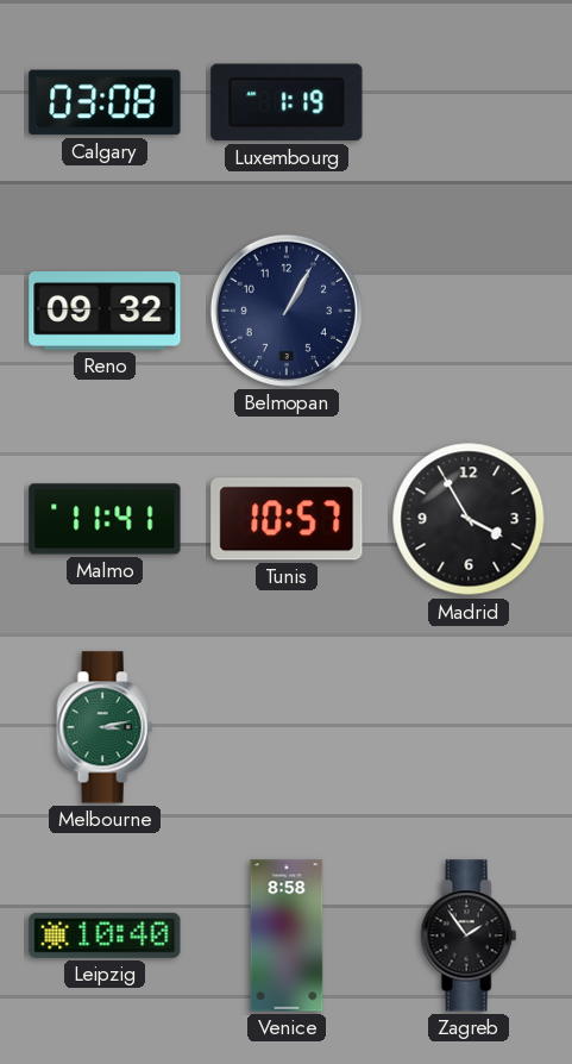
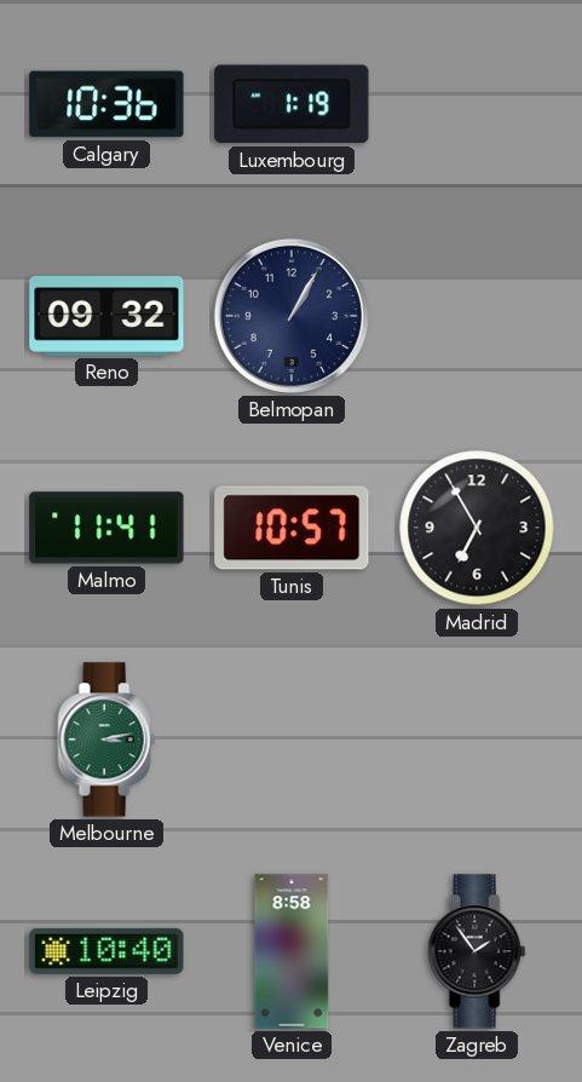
Calgary: 03:08 -> 10:36 (106, 104)
Madrid: 3:55 -> 6:55 (477, 528)
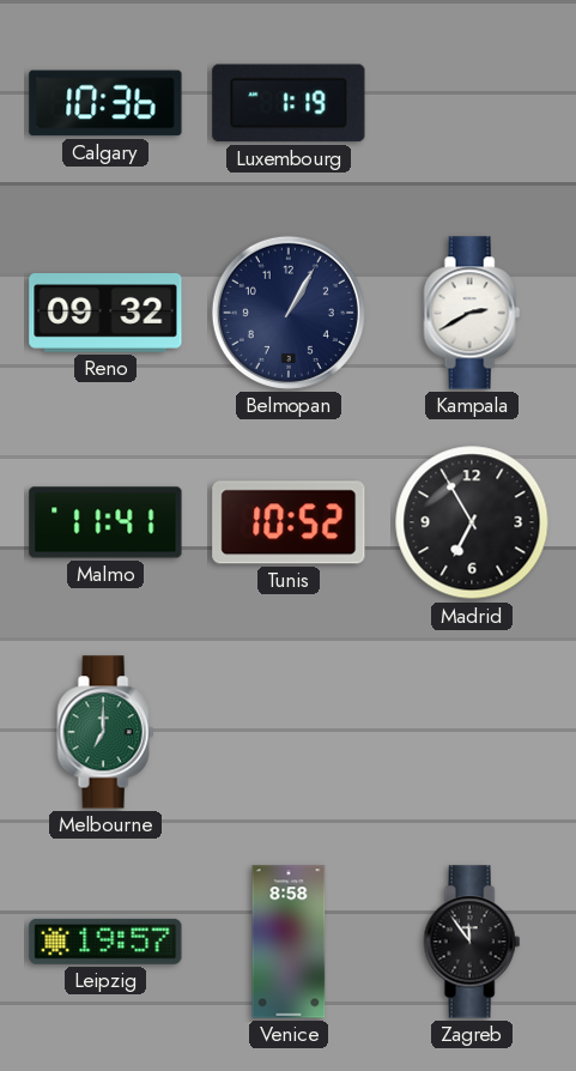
Kampala: none -> 2:40 (472, 313)
Tunis: 10:57 -> 10:52 (289, 522)
Melbourne: 3:13 -> 7:00 (105, 732)
Leipzig: 10:40 -> 19:57 (105, 942)
Zagreb: 1:54 -> 11:54 (472, 942)
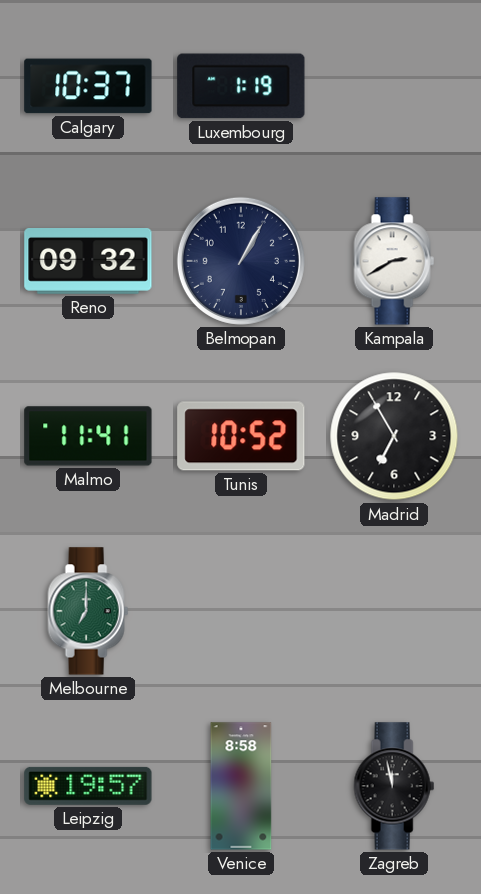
Calgary: 10:36 -> 10:37 (88, 86)
Zagreb: 11:54 -> 11:58 (394, 786)
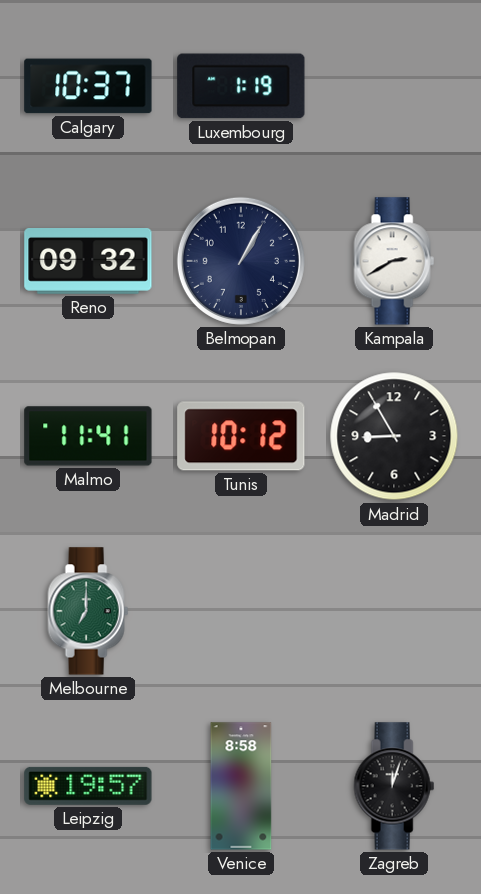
Tunis: 10:52 -> 10:12 (241, 436)
Madrid: 6:55 -> 8:55 (394, 436)
Zagreb: 11:58 -> 12:03 (394, 786)
